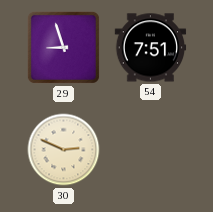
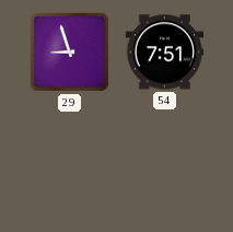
30: 2:49 -> none (64, 150)
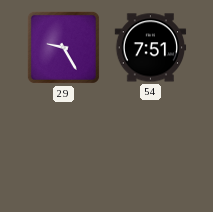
29: 8:57 -> 9:25 (63, 47)
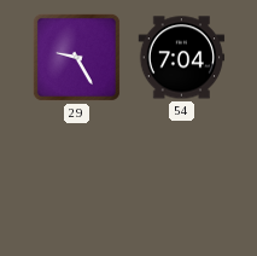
54: 7:51 -> 7:04 (182, 58)
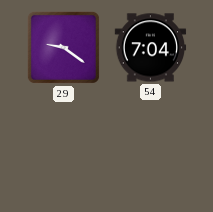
29: 9:25 -> 9:21 (63, 47)
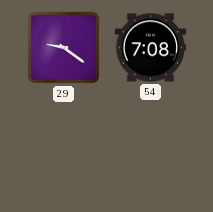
54: 7:04 -> 7:08 (151, 48)
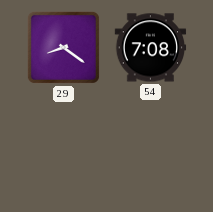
29: 9:21 -> 8:21 (63, 47)
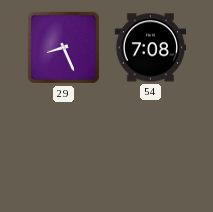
29: 8:21 -> 8:26 (63, 47)
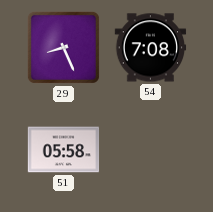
51: none -> 05:58 (64, 150)
